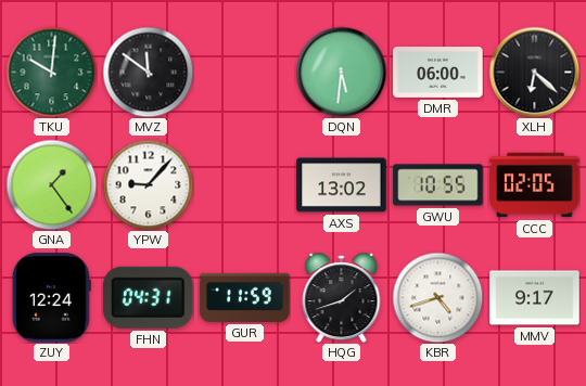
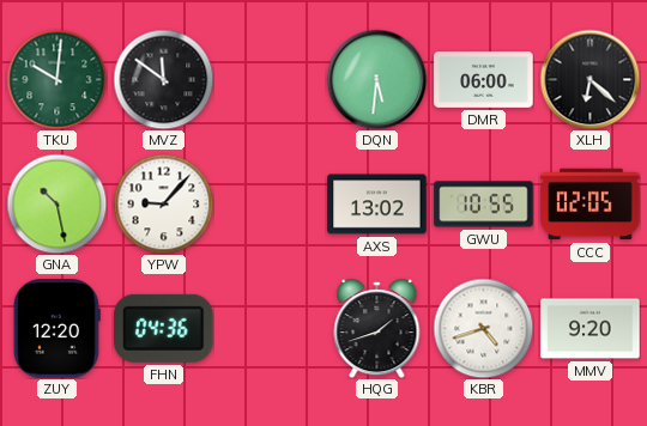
GNA: 1:24 -> 10:28 (56, 203)
ZUY: 12:24 -> 12:20 (56, 329)
FHN: 04:31 -> 04:36 (164, 328)
GUR: 11:59 -> none (245, 297)
MMV: 9:17 -> 9:20 (591, 329)
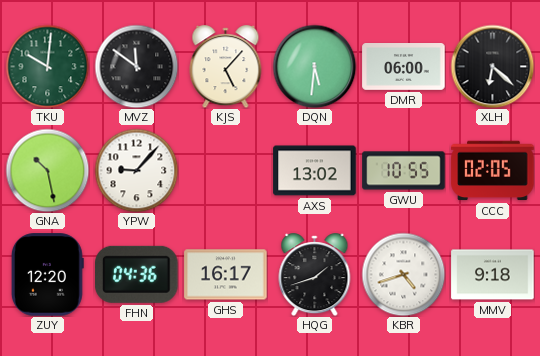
KJS: none -> 5:07 (226, 67)
GHS: none -> 16:17 (226, 275)
MMV: 9:20 -> 9:18 (493, 275)
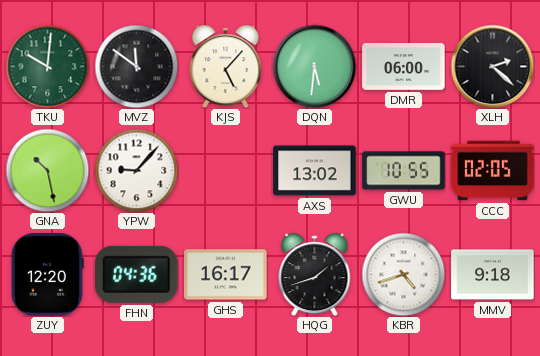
XLH: 6:22 -> 2:22 (492, 66)
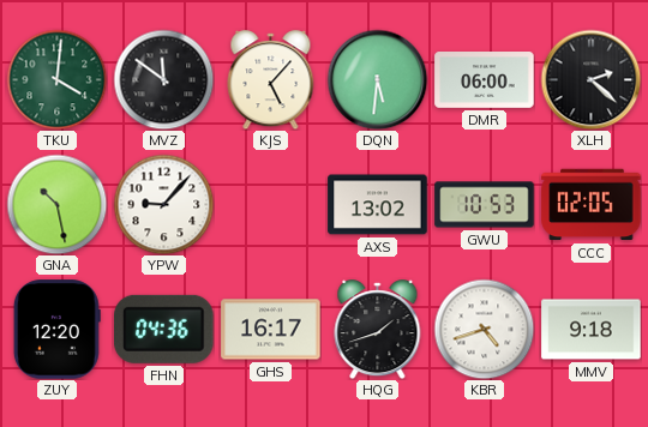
TKU: 10:01 -> 4:01 (56, 79)
GWU: 10:55 -> 10:53 (485, 205)
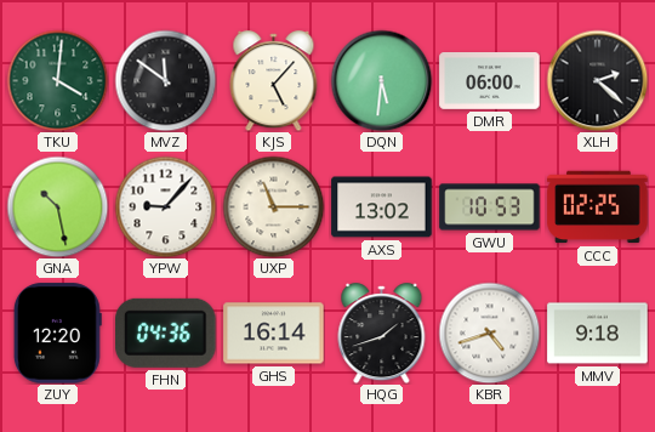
UXP: none -> 11:15 (273, 206)
CCC: 02:05 -> 02:25 (598, 208)
GHS: 16:17 -> 16:14 (274, 334)
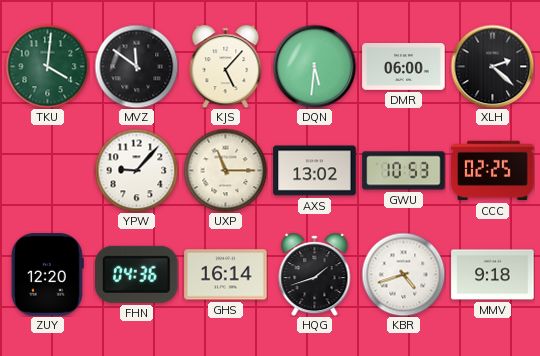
GNA: 10:28 -> none (57, 206)
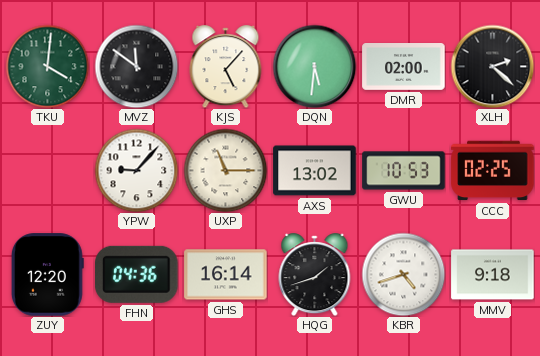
DMR: 06:00 -> 02:00 (404, 67)
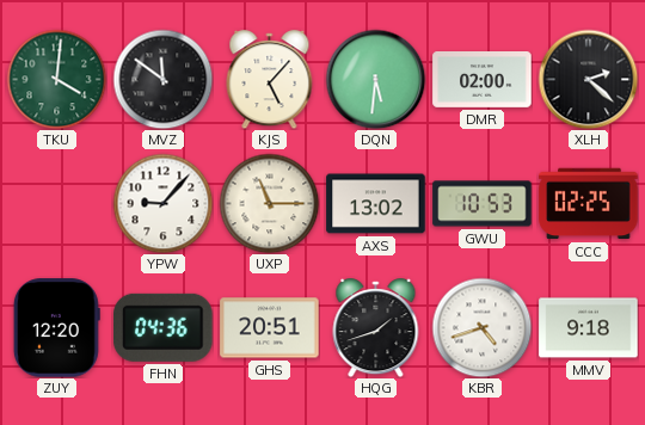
GHS: 16:14 -> 20:51 (270, 328)
